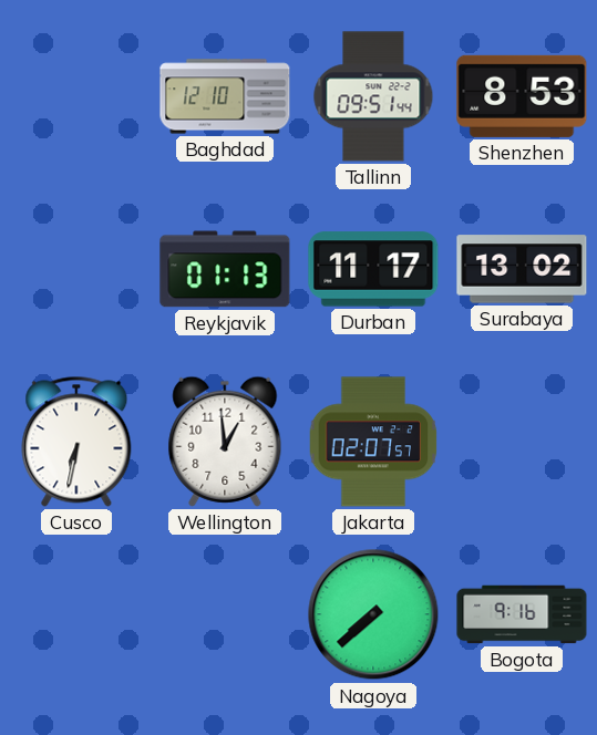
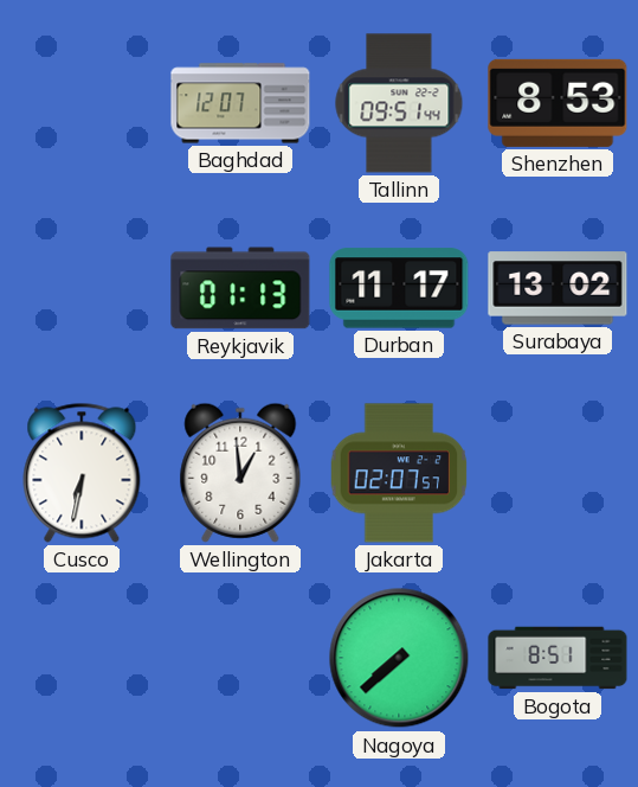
Baghdad: 12:10 -> 12:07 (240, 103)
Bogota: 9:16 -> 8:51 (558, 658)
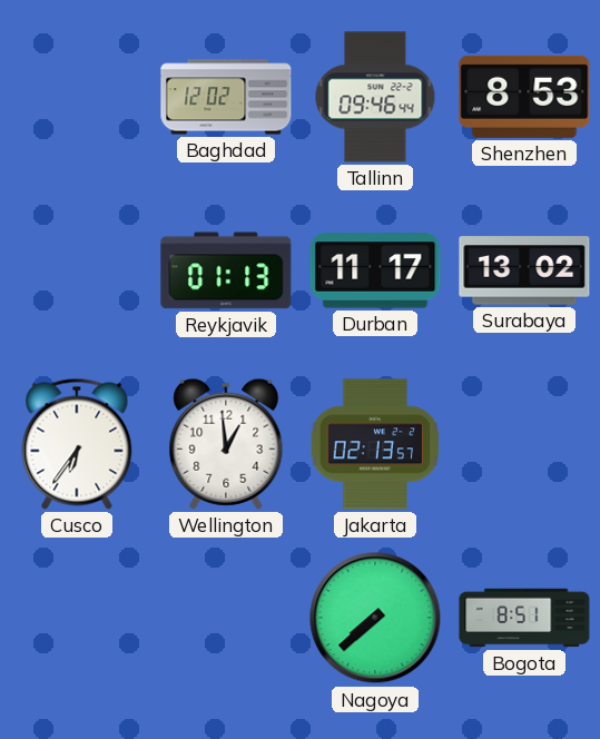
Baghdad: 12:07 -> 12:02 (226, 97)
Tallinn: 09:51 -> 09:46 (375, 97)
Cusco: 6:32 -> 6:36 (77, 444)
Jakarta: 02:07 -> 02:13 (375, 444)
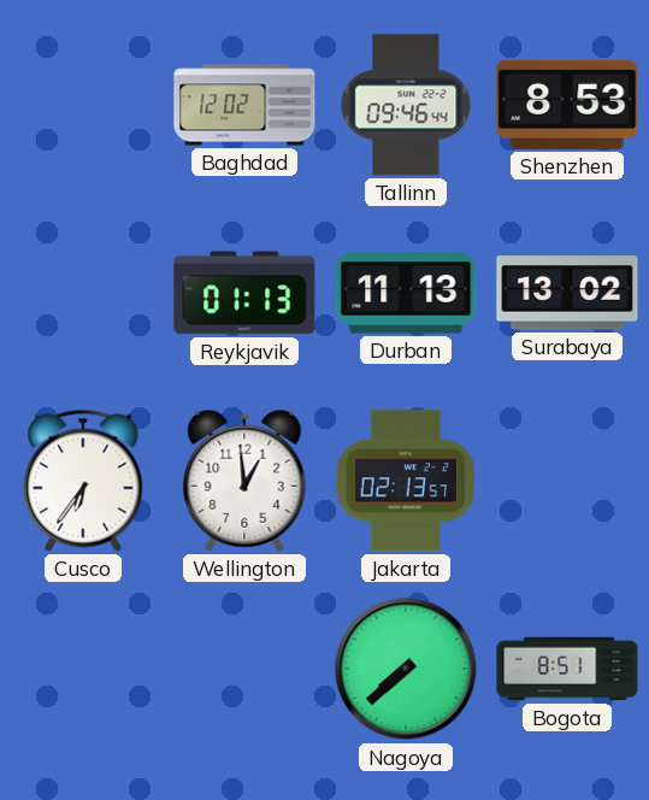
Durban: 11:17 -> 11:13 (406, 293)
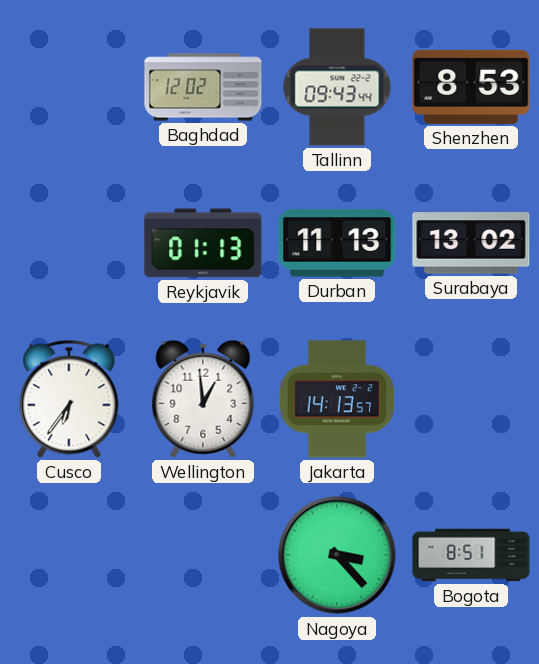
Tallinn: 09:46 -> 09:43 (337, 87)
Jakarta: 02:13 -> 14:13 (337, 399)
Nagoya: 7:38 -> 3:23 (337, 555)
